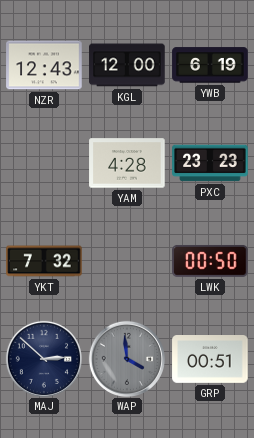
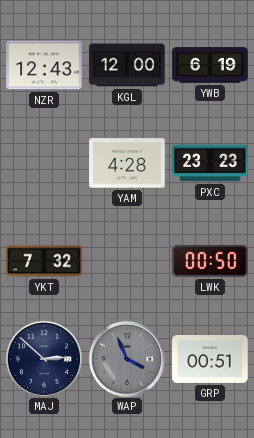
WAP: 3:59 -> 3:56 (127, 359)
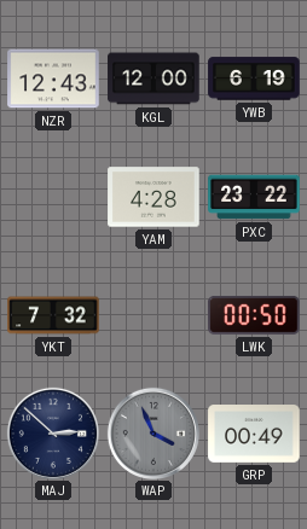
PXC: 23:23 -> 23:22 (254, 197)
GRP: 00:51 -> 00:49 (254, 435)
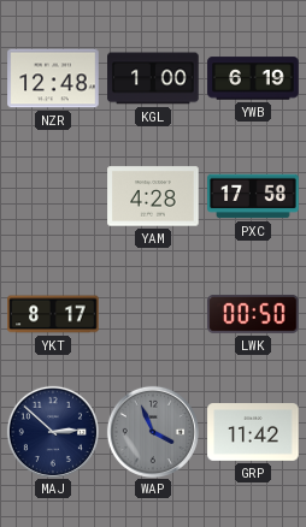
NZR: 12:43 -> 12:48 (53, 78)
KGL: 12:00 -> 1:00 (153, 78)
PXC: 23:22 -> 17:58 (253, 196)
YKT: 7:32 -> 8:17 (53, 314)
GRP: 00:49 -> 11:42 (253, 433)
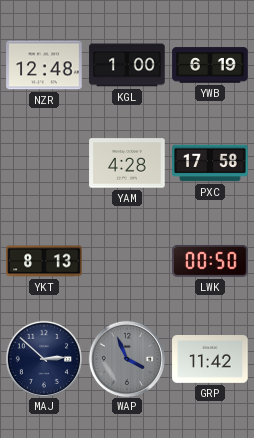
YKT: 8:17 -> 8:13 (44, 261)
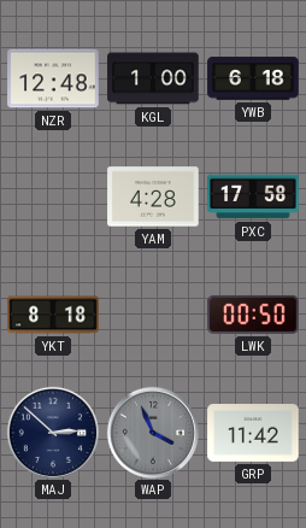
YWB: 6:19 -> 6:18 (253, 78)
YKT: 8:13 -> 8:18 (53, 315)
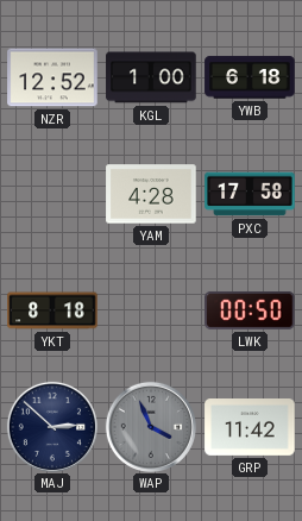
NZR: 12:48 -> 12:52 (52, 77)
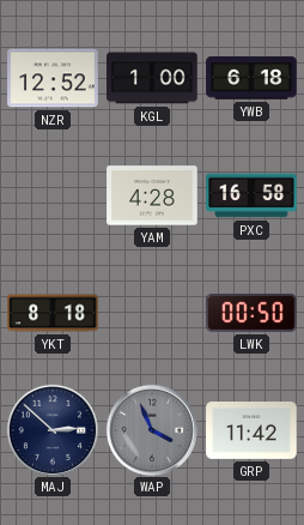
PXC: 17:58 -> 16:58 (251, 195)
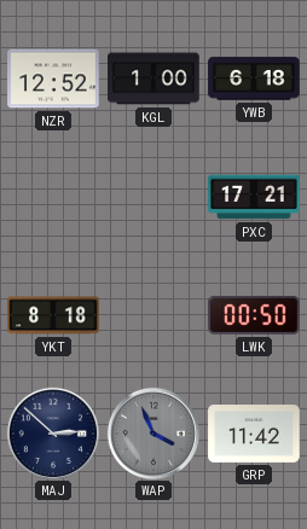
YAM: 4:28 -> none (152, 195)
PXC: 16:58 -> 17:21 (254, 197)
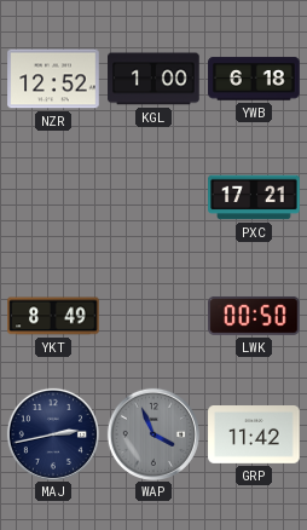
YKT: 8:18 -> 8:49 (53, 316)
MAJ: 2:52 -> 2:43 (53, 434)
